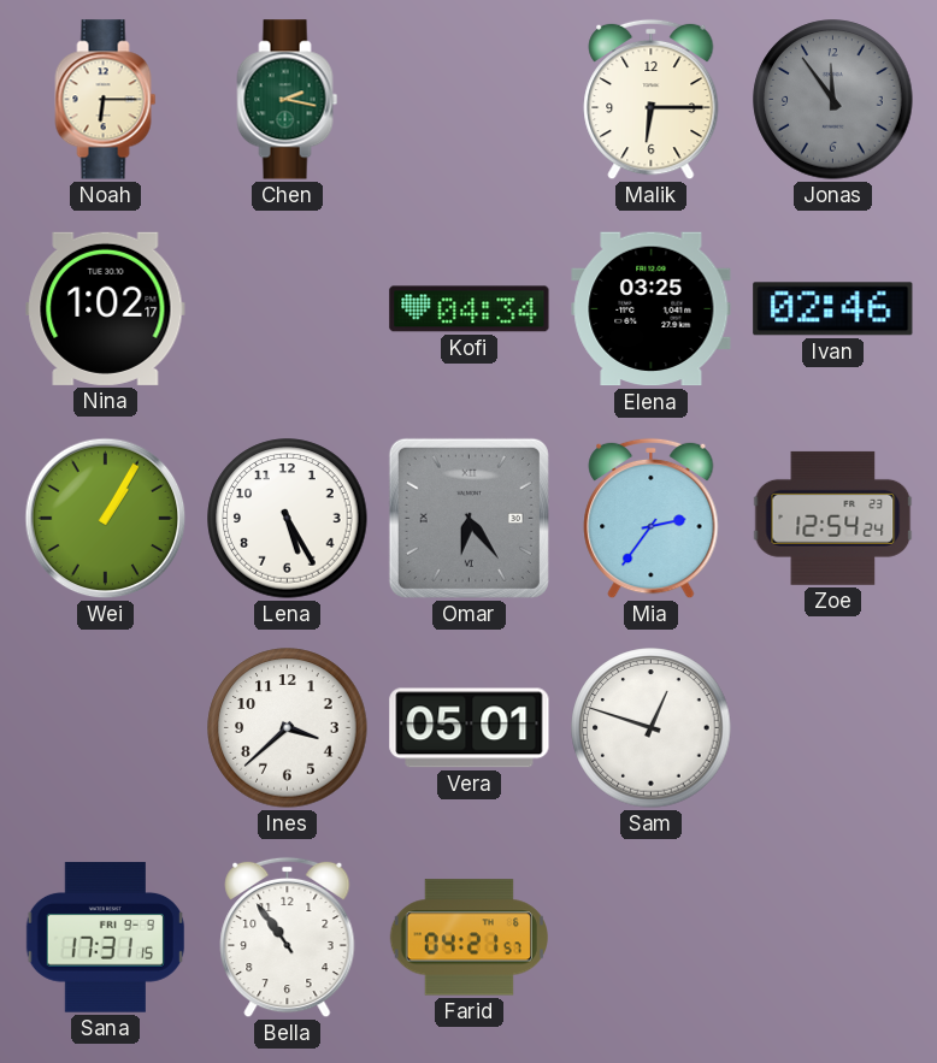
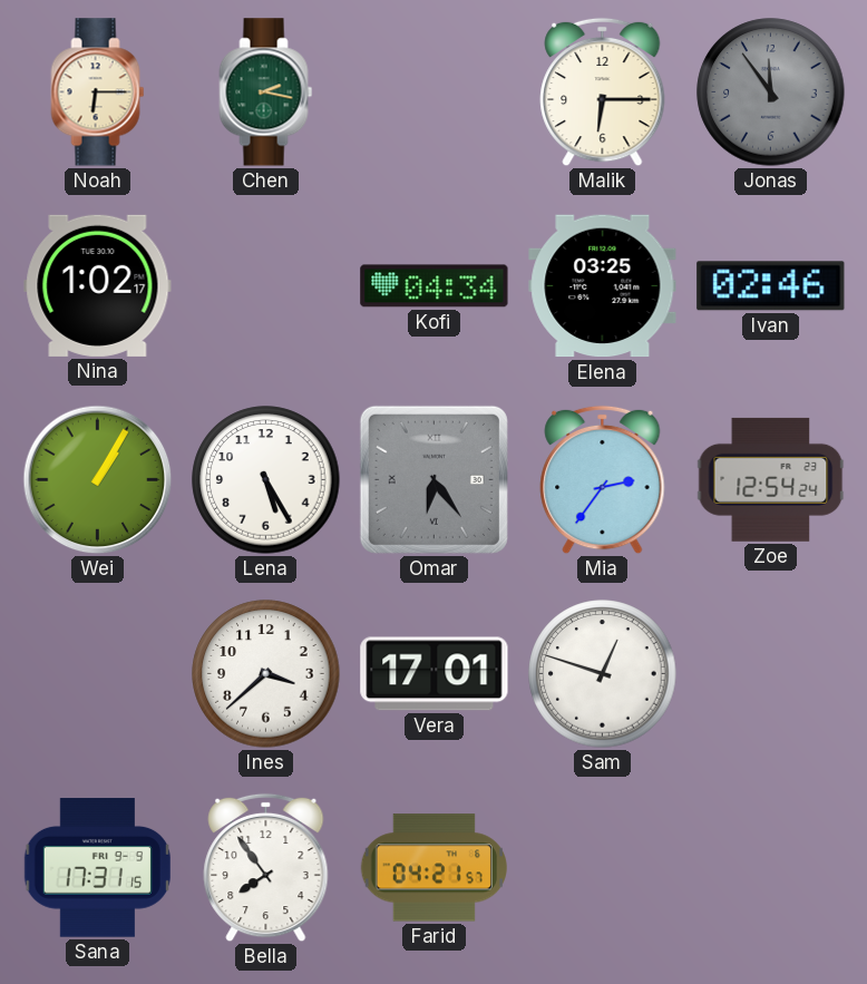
Vera: 05:01 -> 17:01 (435, 674)
Bella: 10:54 -> 7:54 (266, 868)
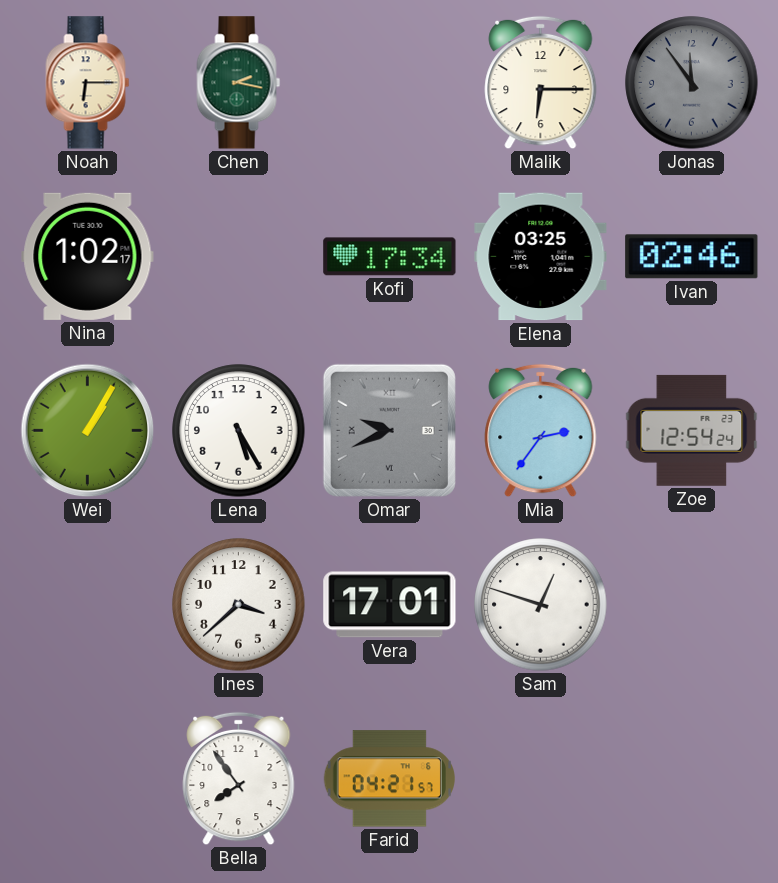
Kofi: 04:34 -> 17:34 (390, 257)
Omar: 6:24 -> 9:41 (389, 430)
Sana: 17:31 -> none (97, 868)
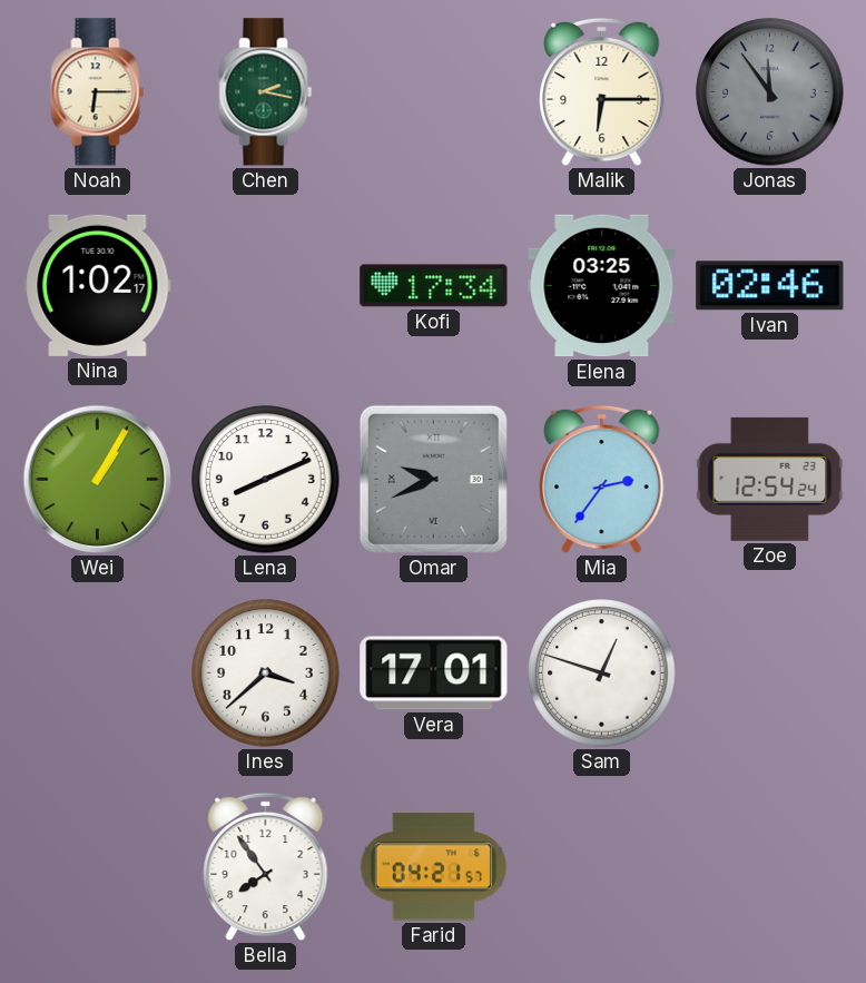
Lena: 5:25 -> 8:11 (266, 480)
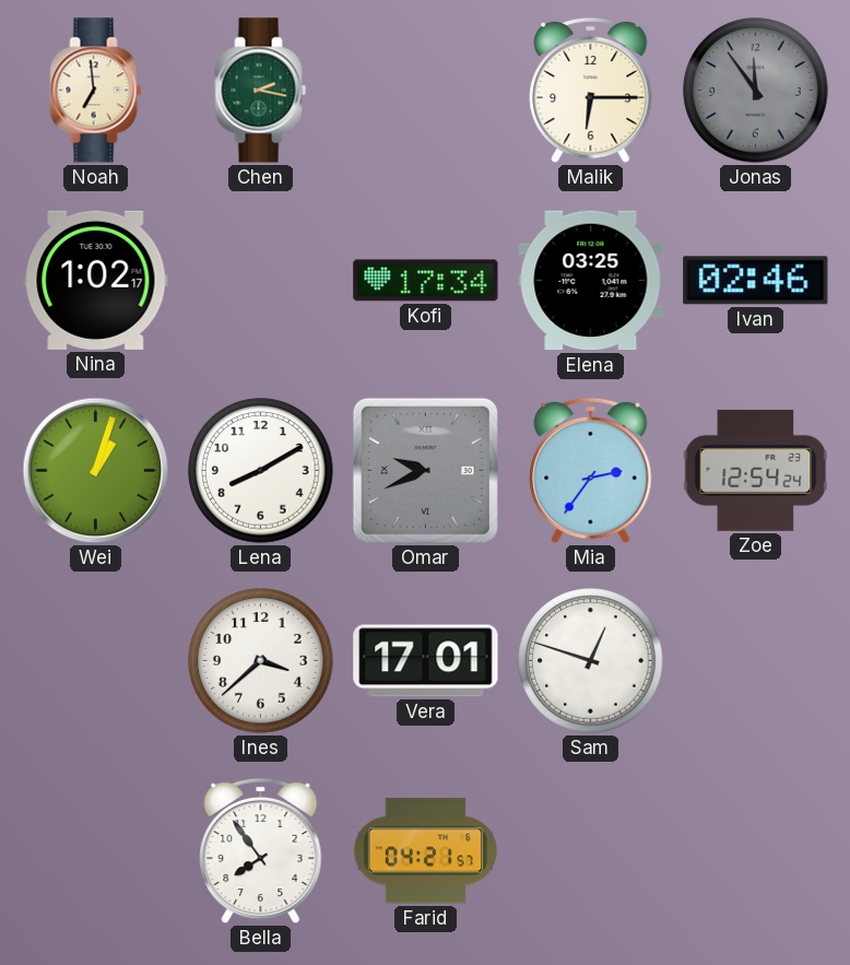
Noah: 6:15 -> 6:59 (96, 91)
Wei: 1:05 -> 1:03 (96, 471)
Lena: 8:11 -> 8:10 (261, 471)
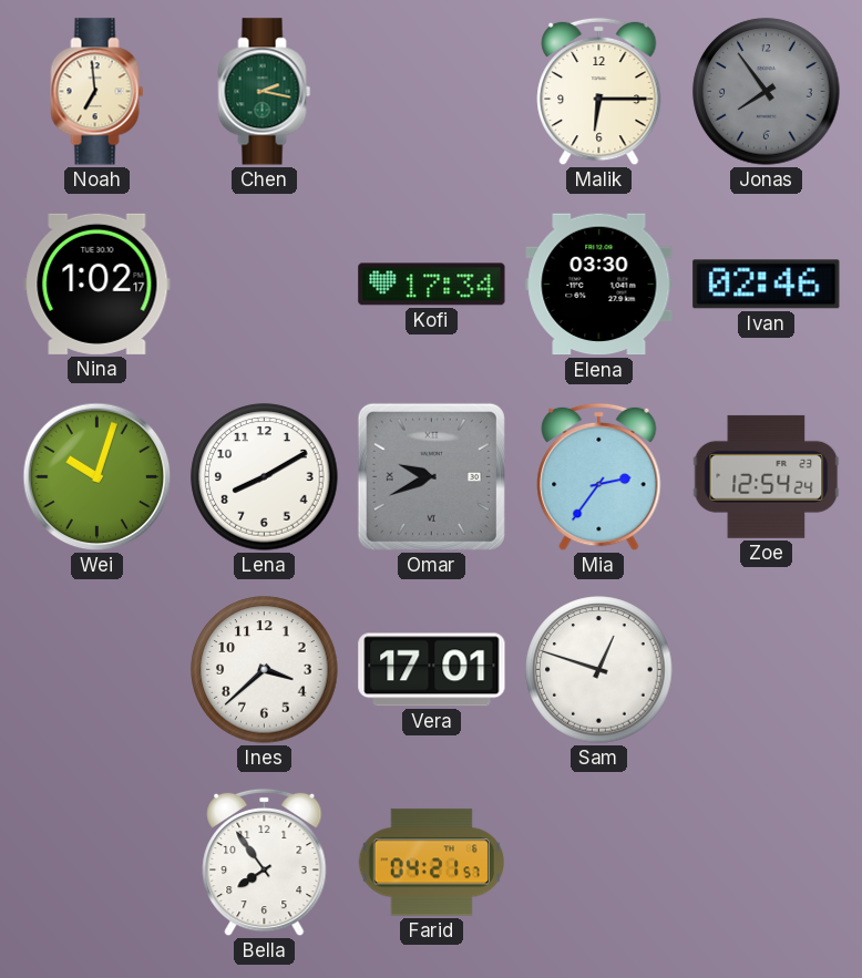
Jonas: 11:54 -> 7:54 (767, 92)
Elena: 03:25 -> 03:30 (599, 285)
Wei: 1:03 -> 10:03 (98, 477)
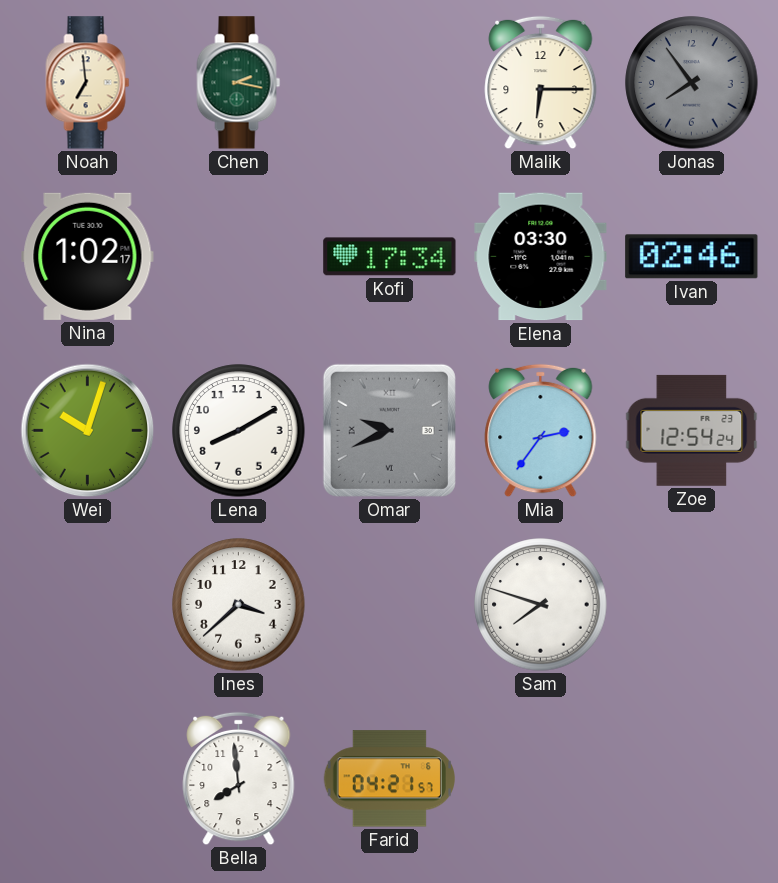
Vera: 17:01 -> none (432, 670)
Sam: 12:48 -> 7:48 (541, 605)
Bella: 7:54 -> 7:59 (239, 779)
